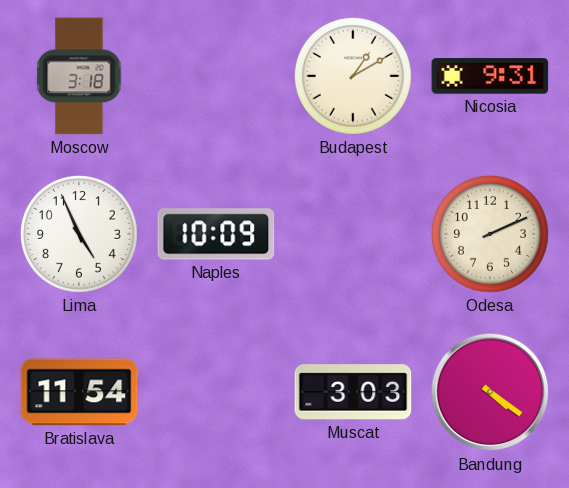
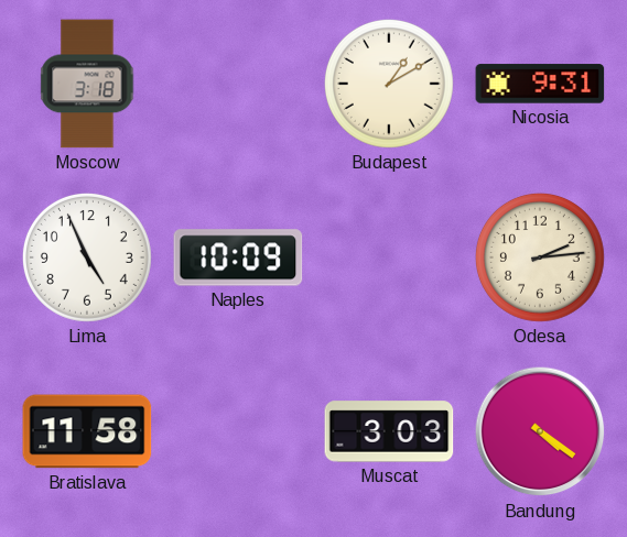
Odesa: 2:11 -> 2:14 (540, 257)
Bratislava: 11:54 -> 11:58 (87, 431)
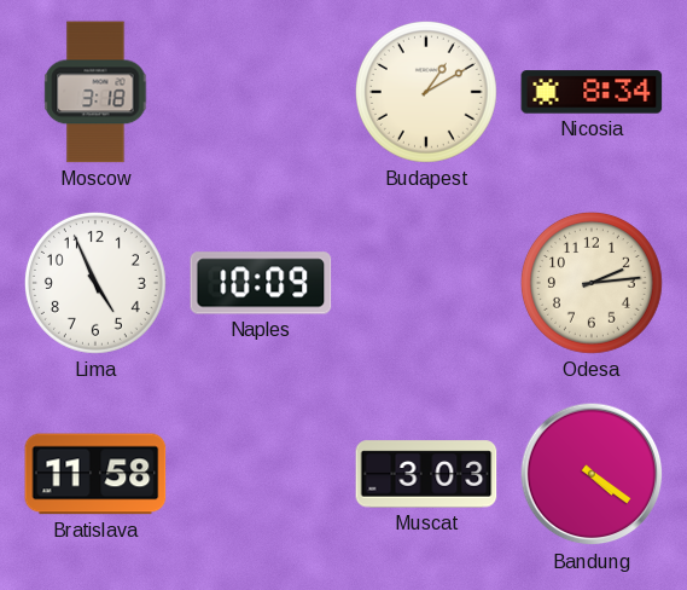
Nicosia: 9:31 -> 8:34 (592, 92)
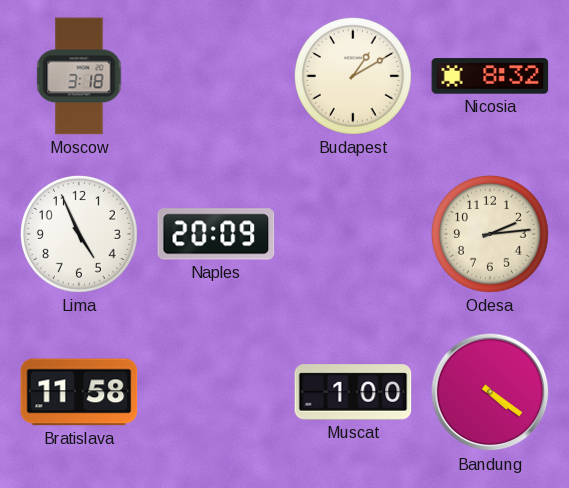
Nicosia: 8:34 -> 8:32 (490, 76)
Naples: 10:09 -> 20:09 (216, 234)
Muscat: 3:03 -> 1:00 (353, 392)
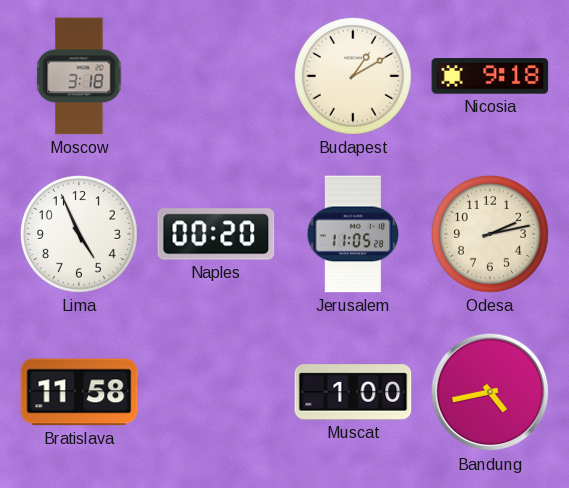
Nicosia: 8:32 -> 9:18 (490, 76)
Naples: 20:09 -> 00:20 (216, 234)
Jerusalem: none -> 11:05 (353, 234)
Odesa: 2:14 -> 2:13 (490, 234)
Bandung: 4:21 -> 4:43 (490, 392)
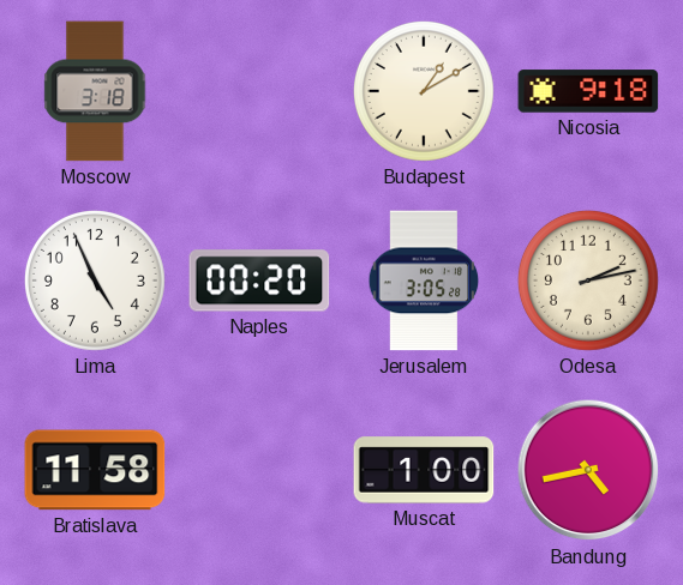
Jerusalem: 11:05 -> 3:05 (424, 281)
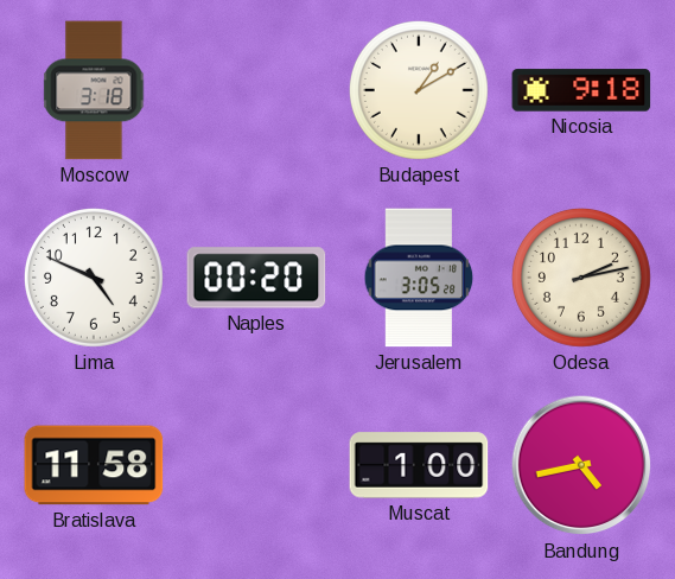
Lima: 4:56 -> 4:49 (94, 278)
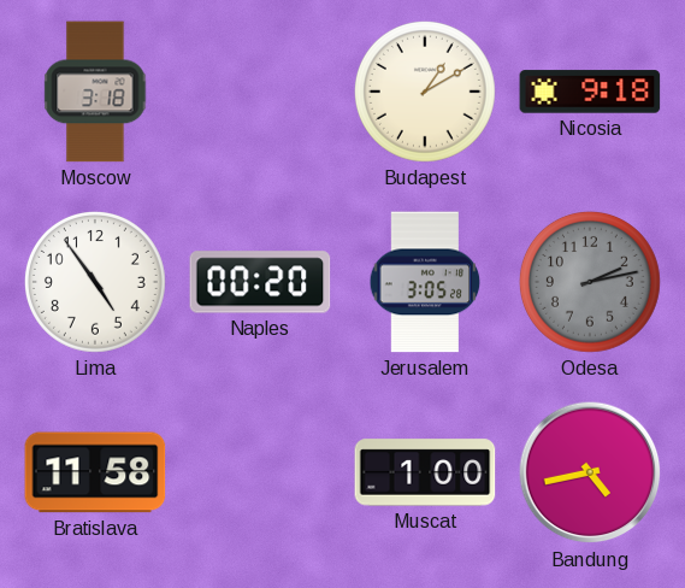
Lima: 4:49 -> 4:54 (95, 282)
Odesa dial: cream -> grey (590, 282)
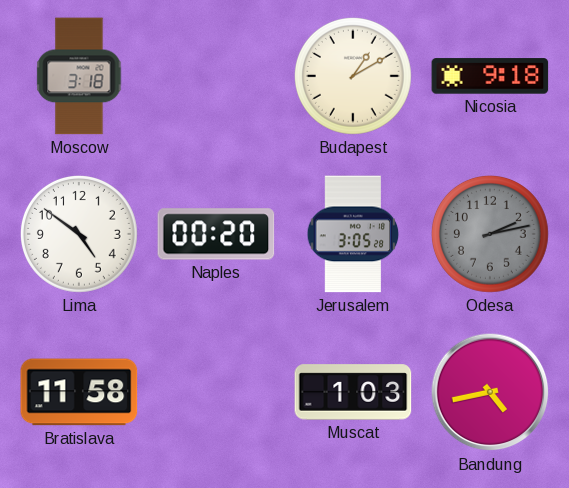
Lima: 4:54 -> 4:51 (79, 234)
Muscat: 1:00 -> 1:03 (353, 392)
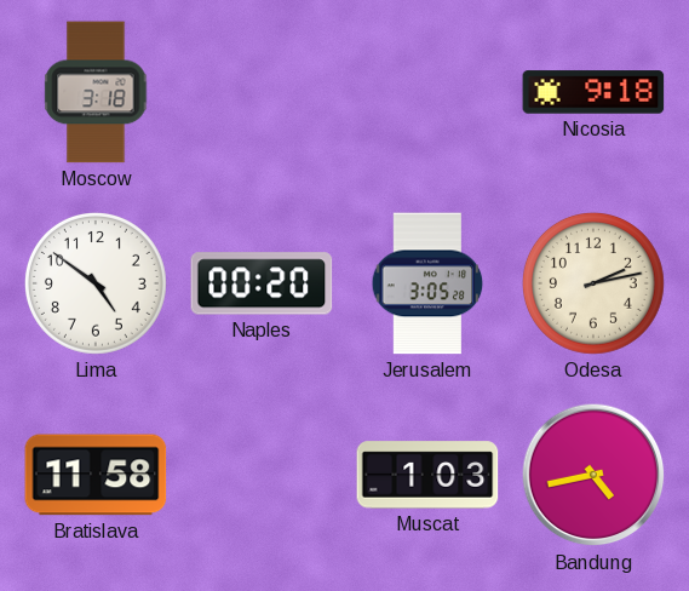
Budapest: 1:10 -> none (353, 76)
Odesa dial: grey -> cream (593, 283)
